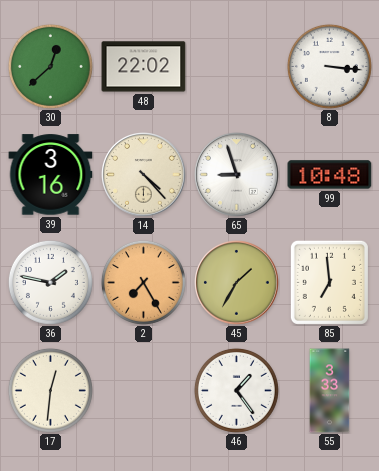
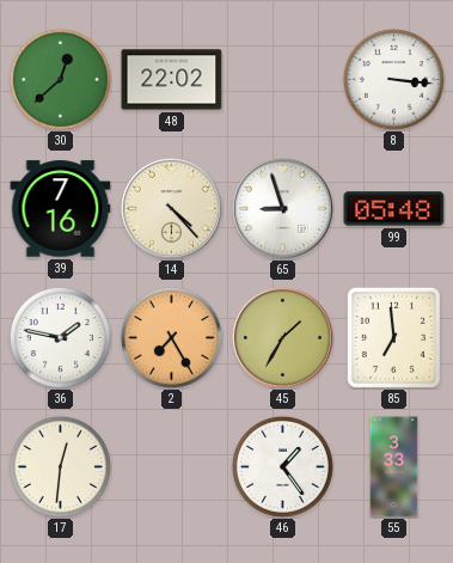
39: 3:16 -> 7:16 (61, 209)
99: 10:48 -> 05:48 (394, 209)
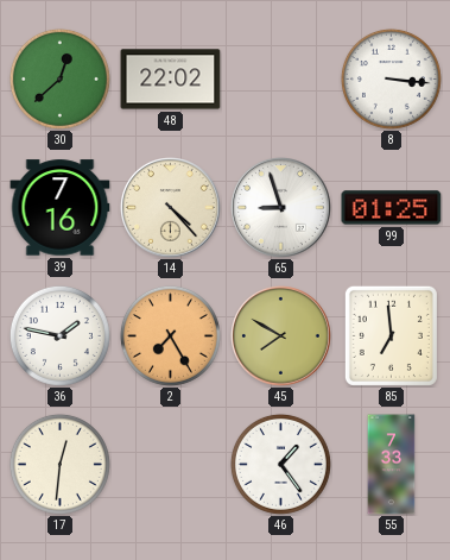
99: 05:48 -> 01:25 (392, 208)
45: 1:35 -> 7:50 (281, 336)
55: 3:33 -> 7:33 (392, 465)
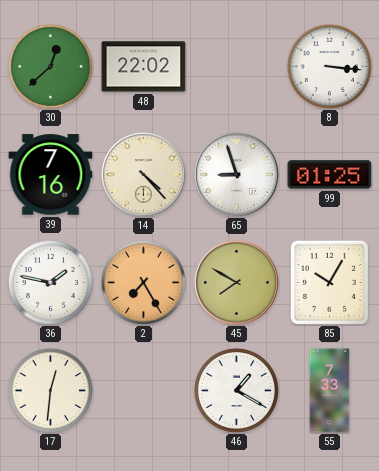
85: 6:59 -> 10:05 (329, 282)
46: 1:24 -> 1:20 (236, 390)
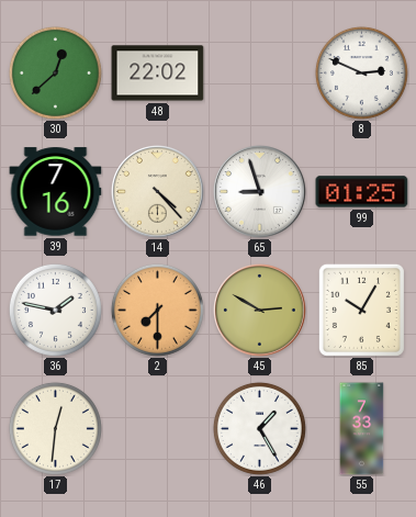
8: 3:16 -> 2:49 (361, 72)
2: 7:25 -> 7:30 (157, 310)
45: 7:50 -> 2:50 (260, 311)
46: 1:20 -> 1:25 (259, 428)
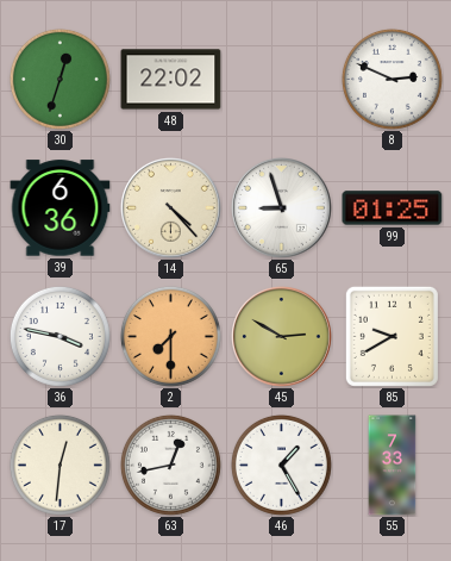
30: 12:38 -> 12:33 (59, 79)
39: 7:16 -> 6:36 (61, 208)
36: 1:47 -> 3:47 (59, 336)
85: 10:05 -> 9:40 (392, 336)
63: none -> 12:43 (170, 465)
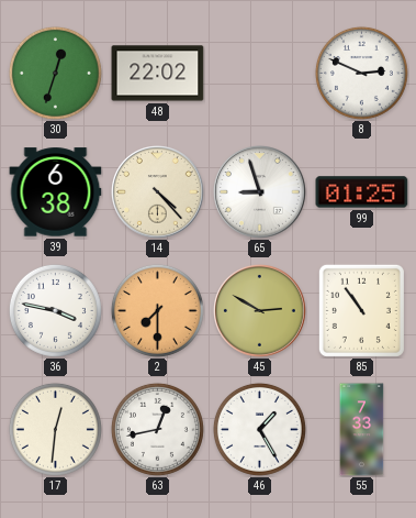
39: 6:36 -> 6:38 (56, 192)
85: 9:40 -> 10:54 (361, 310)
